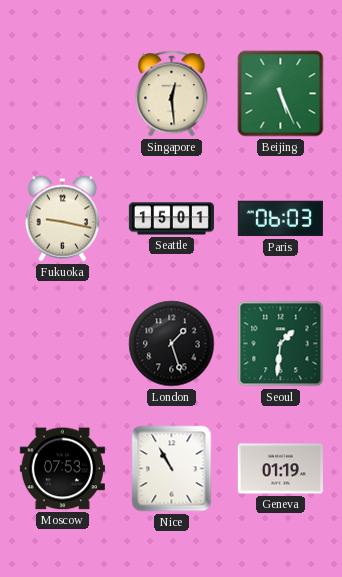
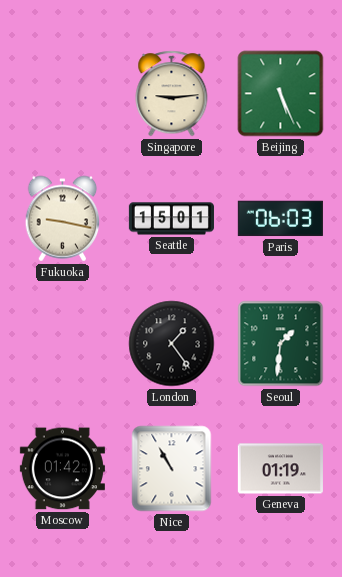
Singapore: 12:29 -> 9:14 (172, 94)
London: 1:27 -> 1:24 (172, 344)
Moscow: 07:53 -> 01:42 (62, 469)
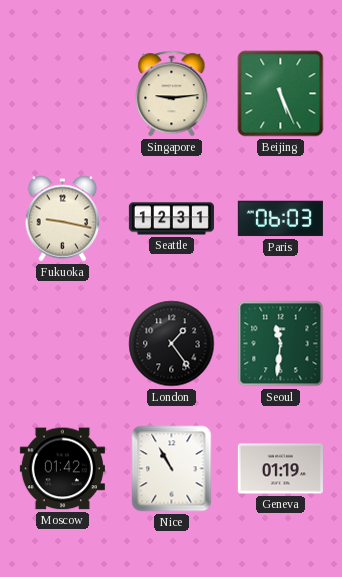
Seattle: 15:01 -> 12:31 (171, 219)
Seoul: 1:31 -> 11:31 (281, 344)
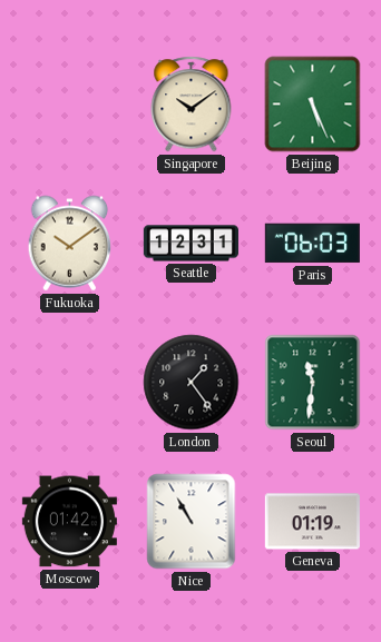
Singapore: 9:14 -> 10:09 (192, 105)
Fukuoka: 9:17 -> 10:09 (70, 244)
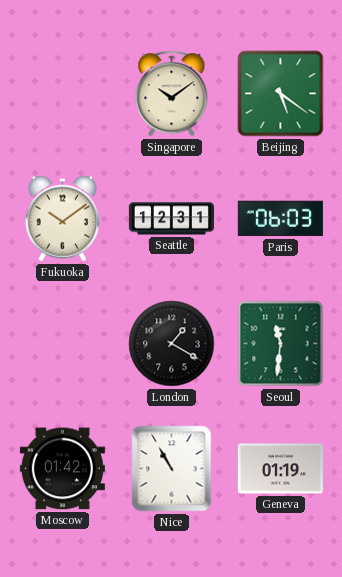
Beijing: 5:26 -> 5:21 (281, 94)
London: 1:24 -> 1:20 (172, 344)
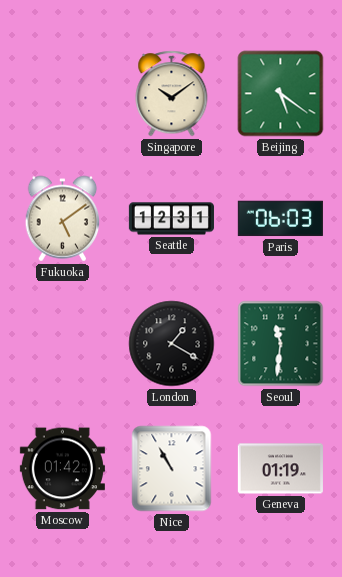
Fukuoka: 10:09 -> 5:09 (63, 219)
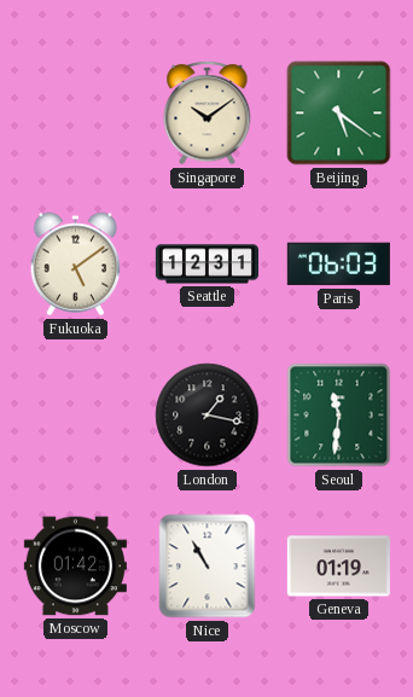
London: 1:20 -> 1:17 (208, 416)
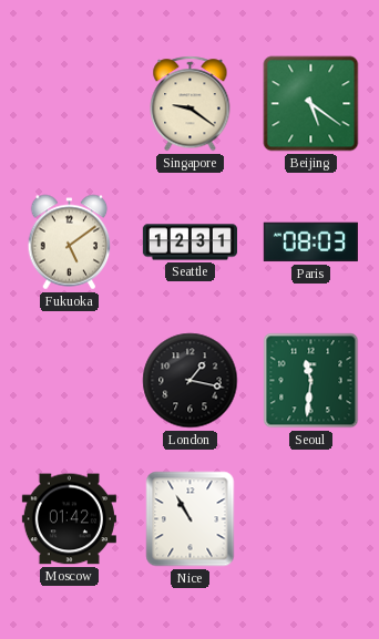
Singapore: 10:09 -> 9:21 (191, 104)
Paris: 06:03 -> 08:03 (310, 243)
Geneva: 01:19 -> none (338, 567)
